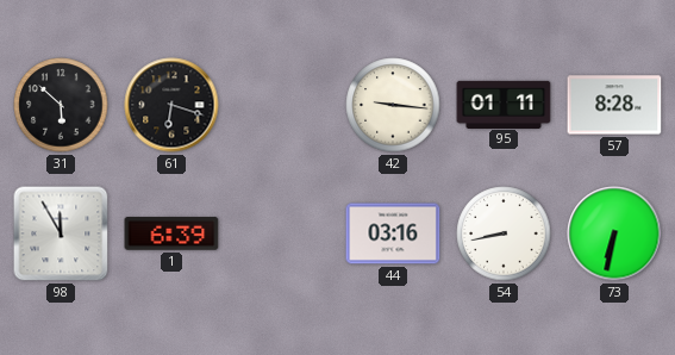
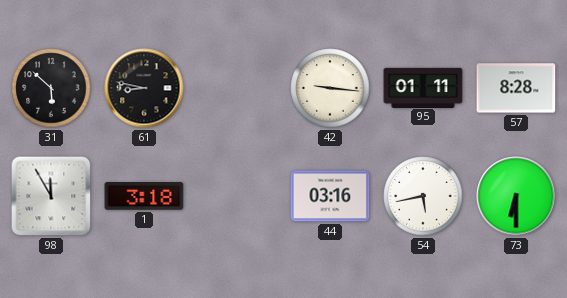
61: 6:18 -> 8:47 (144, 88)
1: 6:39 -> 3:18 (144, 196)
54: 8:43 -> 5:43 (423, 196)
73: 6:32 -> 6:30 (516, 196)
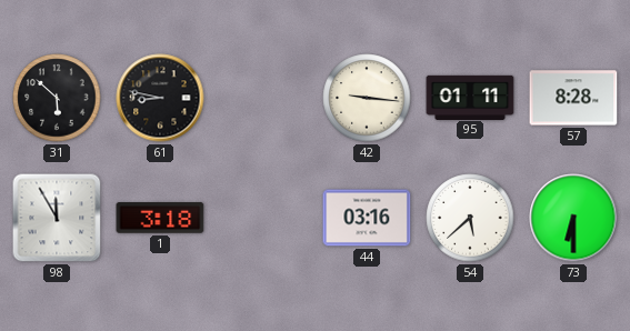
54: 5:43 -> 5:38 (470, 218)
